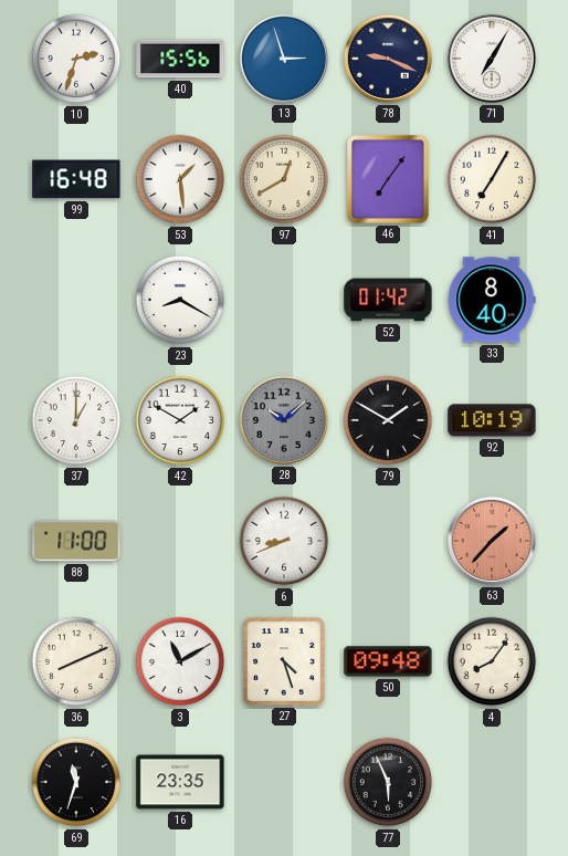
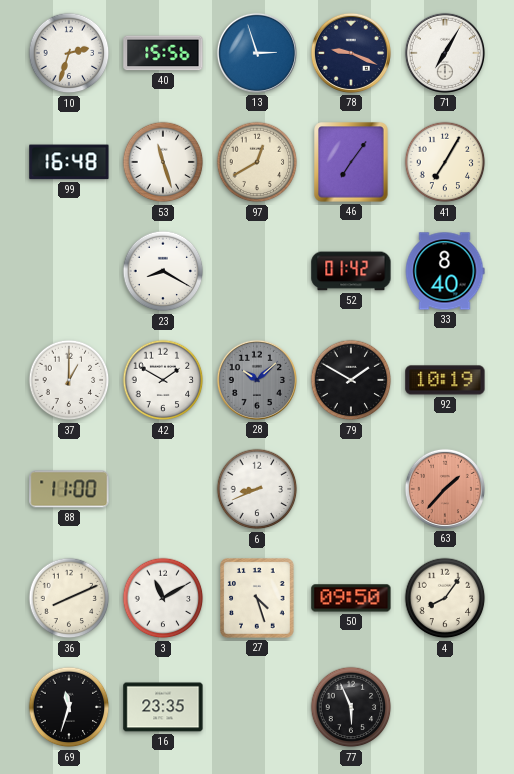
53: 1:29 -> 11:27 (163, 162)
50: 09:48 -> 09:50 (351, 598)
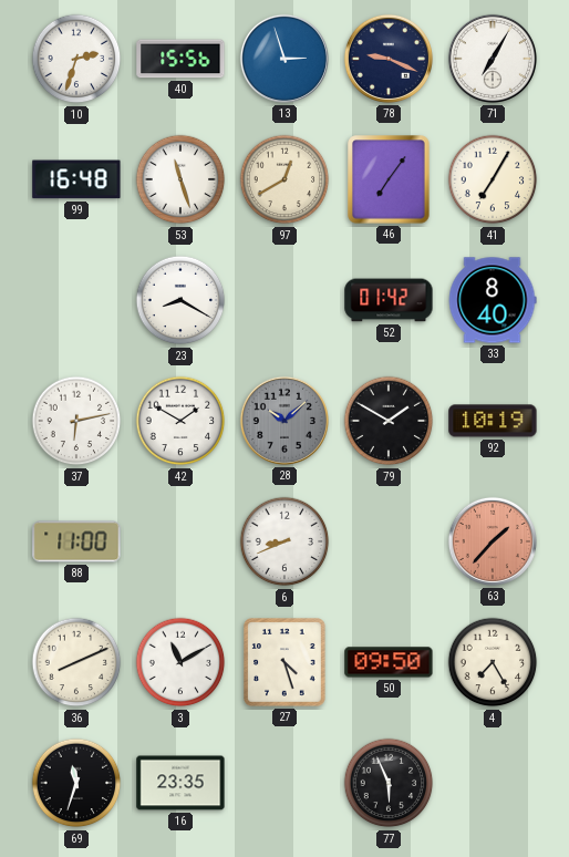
37: 1:00 -> 6:13 (76, 421)
4: 8:06 -> 7:25 (493, 662)
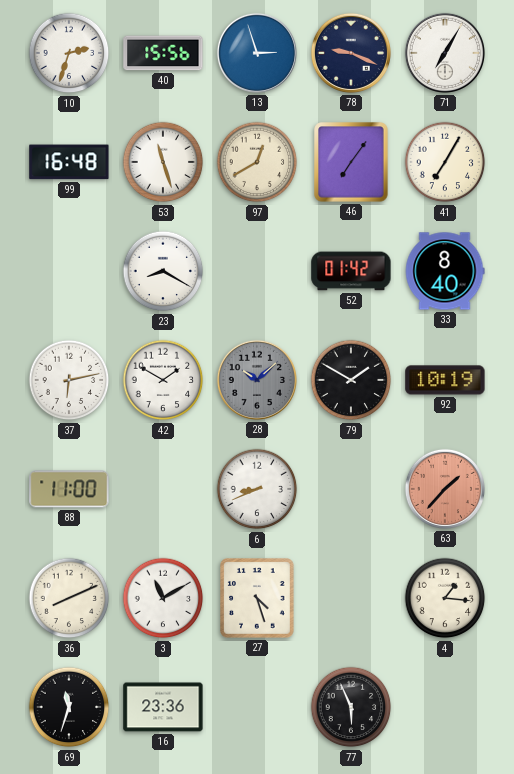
50: 09:50 -> none (389, 662)
4: 7:25 -> 1:16 (445, 598)
16: 23:35 -> 23:36 (163, 707)
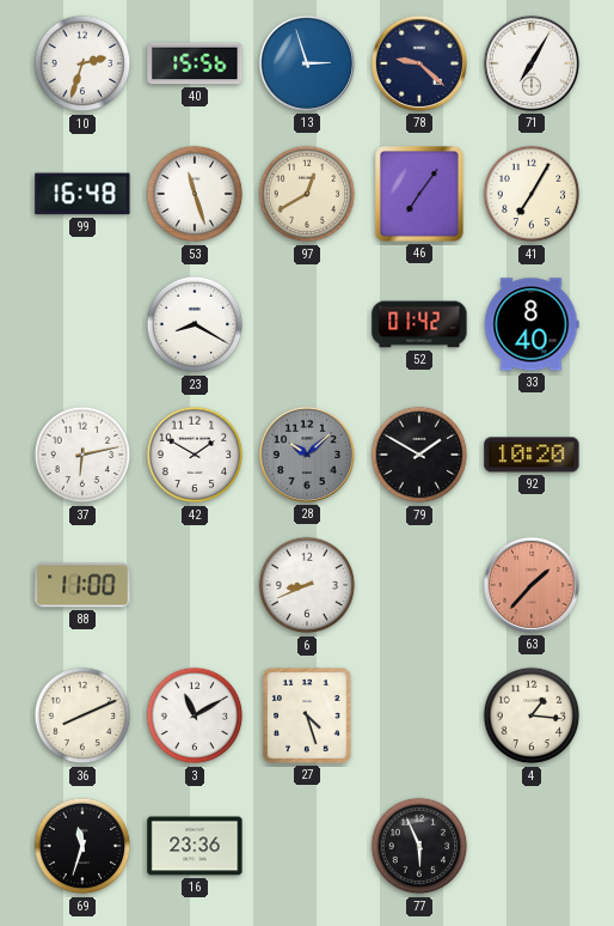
78: 9:19 -> 9:22 (419, 63)
92: 10:19 -> 10:20 (532, 455)
